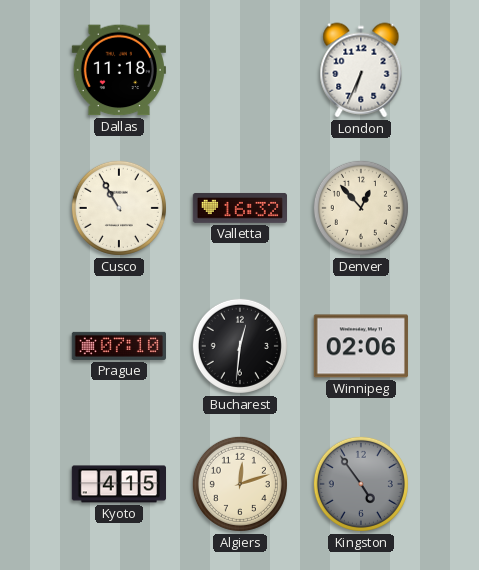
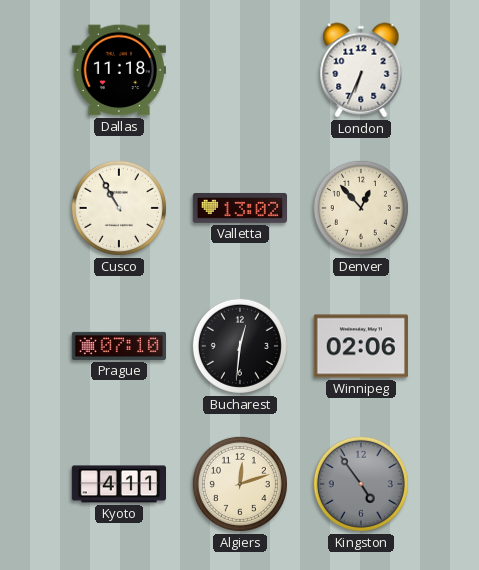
Valletta: 16:32 -> 13:02 (239, 208)
Kyoto: 4:15 -> 4:11 (118, 484)
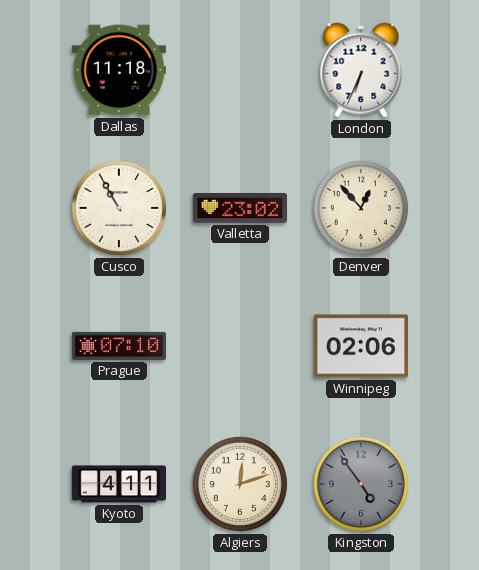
Valletta: 13:02 -> 23:02 (239, 208)
Bucharest: 12:31 -> none (240, 346)
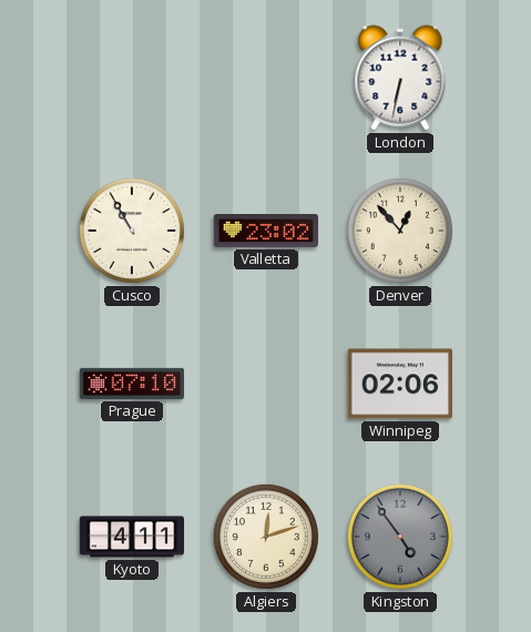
Dallas: 11:18 -> none (119, 70)
London: 6:34 -> 6:32 (400, 78)
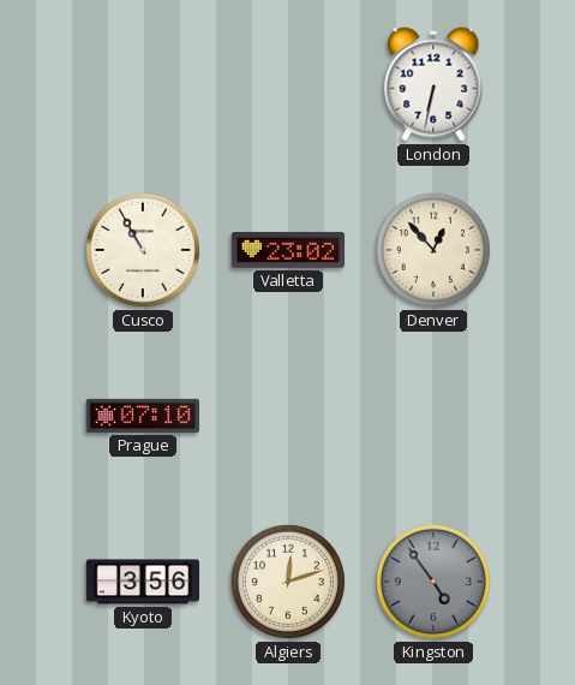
Winnipeg: 02:06 -> none (400, 384)
Kyoto: 4:11 -> 3:56 (142, 582)
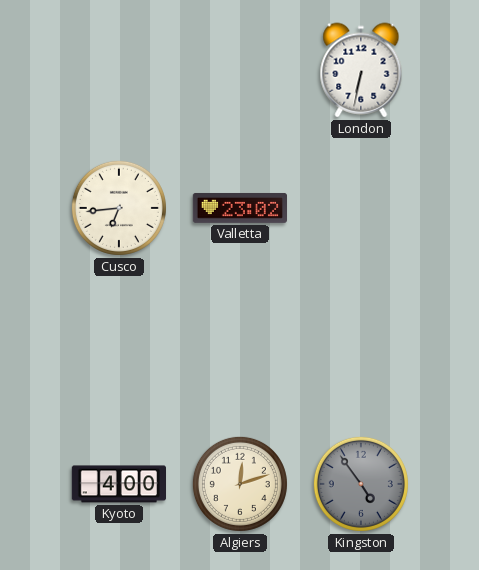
Cusco: 10:55 -> 6:44 (119, 208)
Denver: 12:53 -> none (433, 250)
Prague: 07:10 -> none (142, 416)
Kyoto: 3:56 -> 4:00 (118, 484)
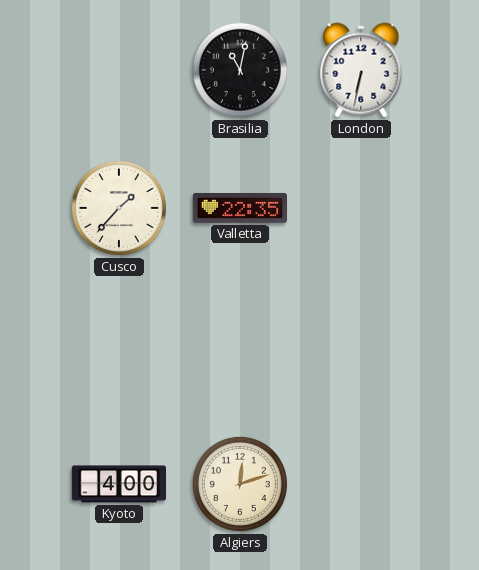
Brasilia: none -> 11:02 (240, 70)
Cusco: 6:44 -> 1:37 (119, 208)
Valletta: 23:02 -> 22:35 (239, 208)
Kingston: 4:54 -> none (361, 484)
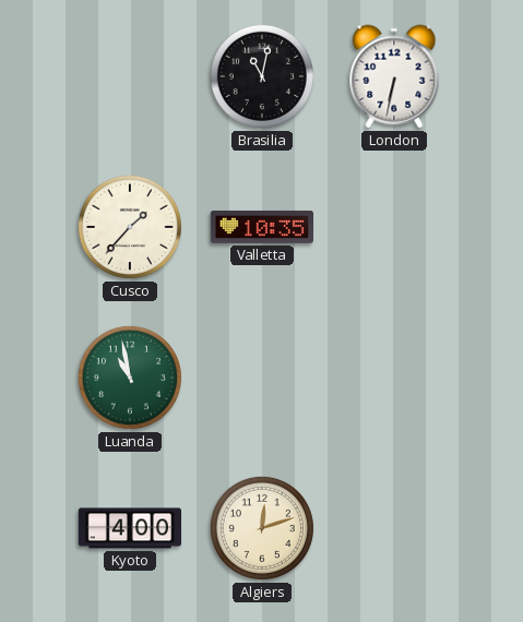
Valletta: 22:35 -> 10:35 (261, 227)
Luanda: none -> 10:58 (130, 378)
